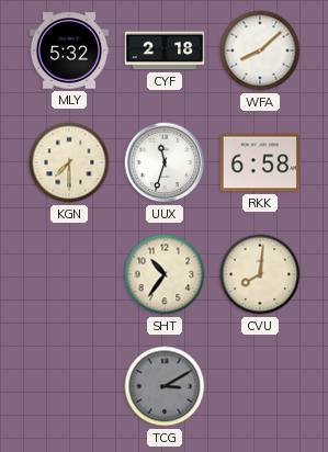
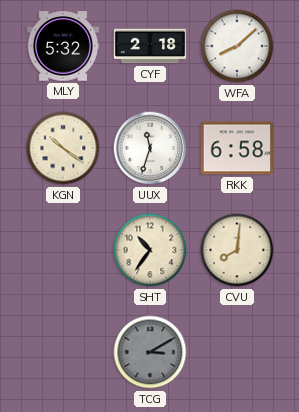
KGN: 7:30 -> 10:21 (63, 148)
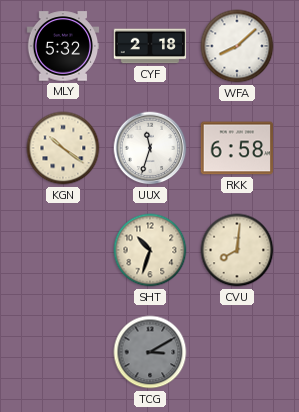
SHT: 10:36 -> 10:33 (150, 250)
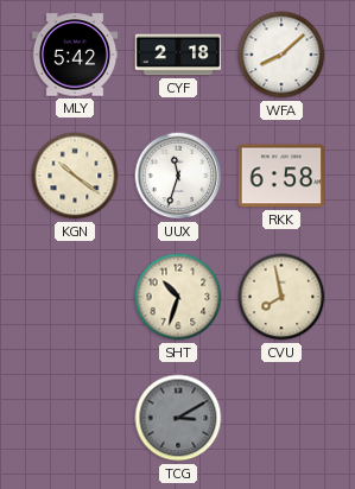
MLY: 5:32 -> 5:42 (75, 55)
CVU: 8:01 -> 7:58 (281, 297)
